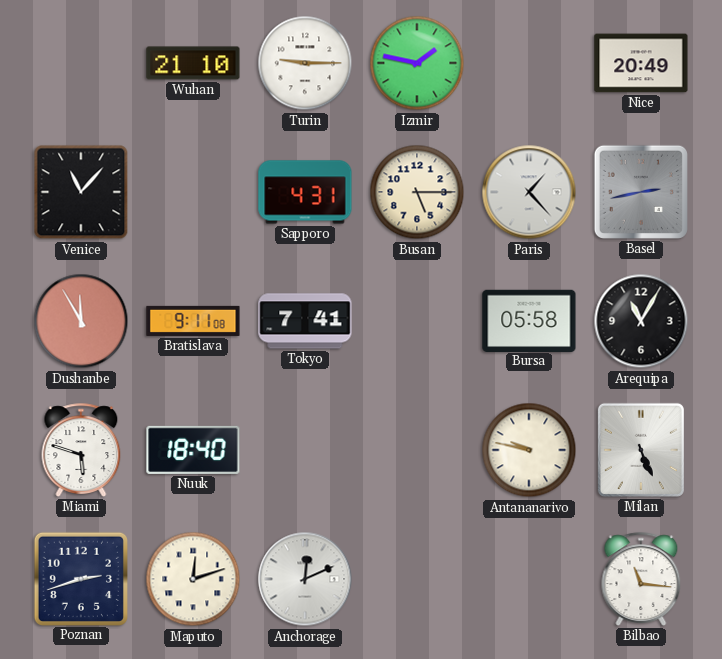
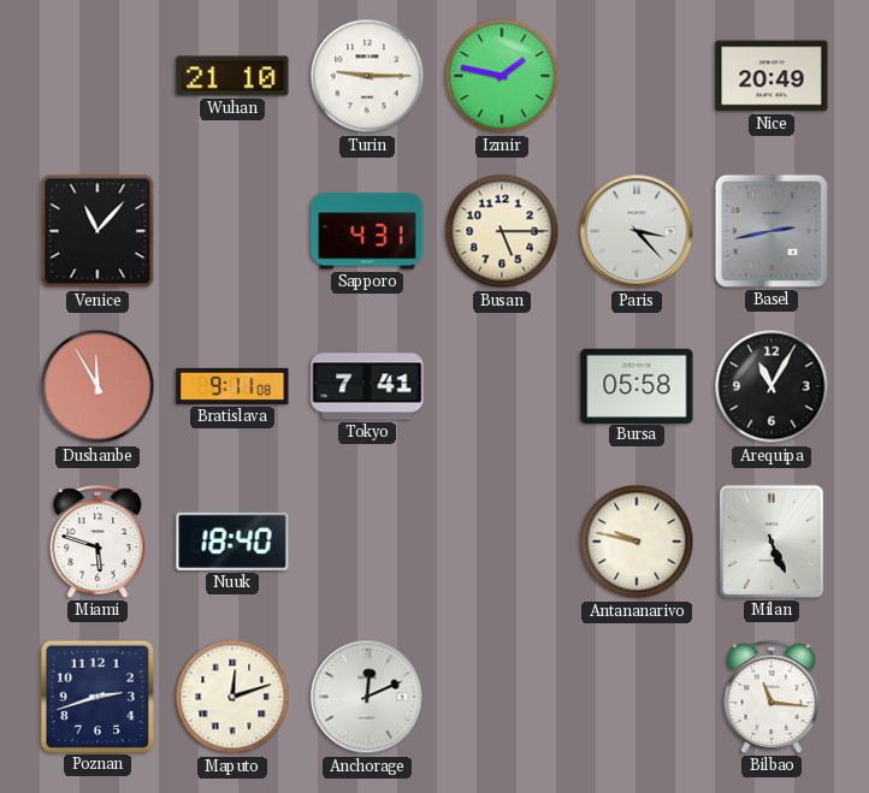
Paris: 1:23 -> 3:23 (637, 231)
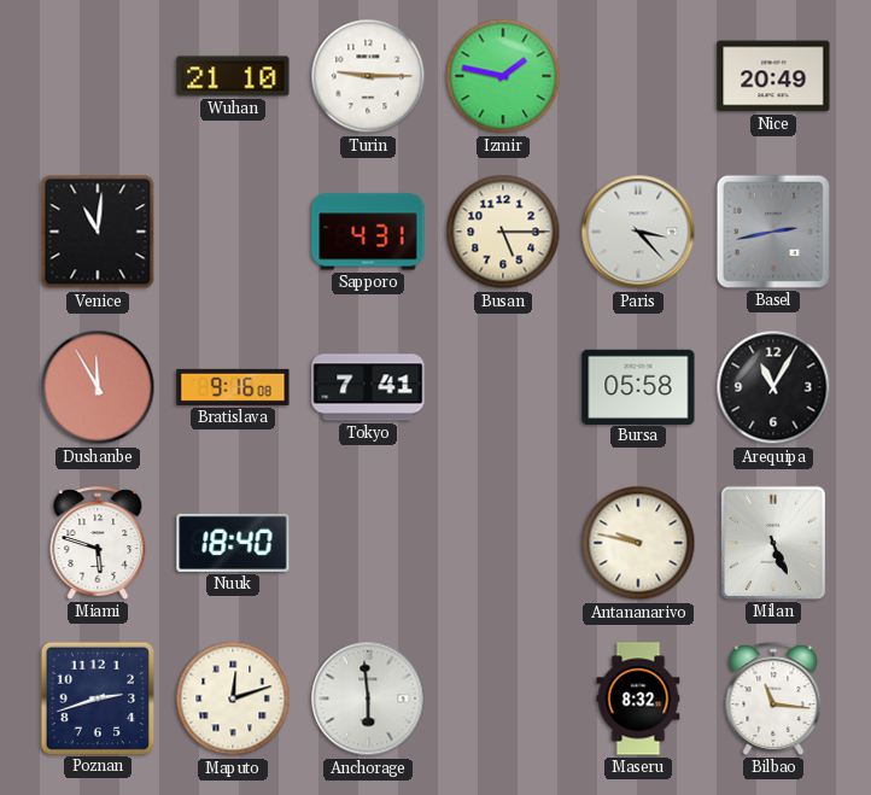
Venice: 11:07 -> 11:01 (98, 232)
Bratislava: 9:11 -> 9:16 (233, 387)
Anchorage: 12:11 -> 5:59 (368, 698)
Maseru: none -> 8:32 (638, 698)
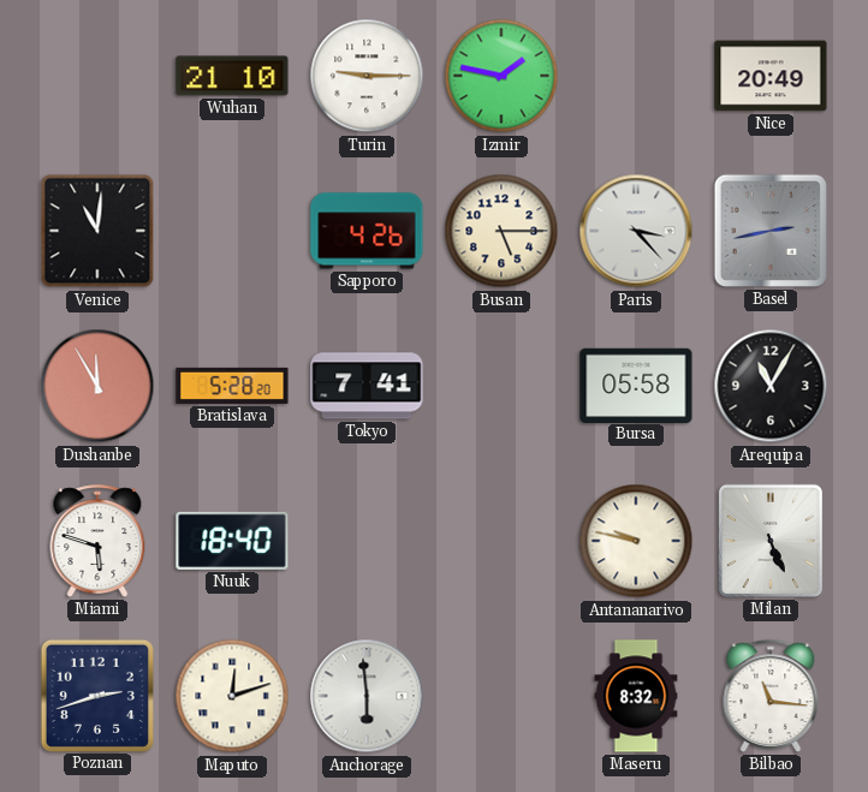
Sapporo: 4:31 -> 4:26 (367, 231)
Bratislava: 9:16 -> 5:28 (232, 386)
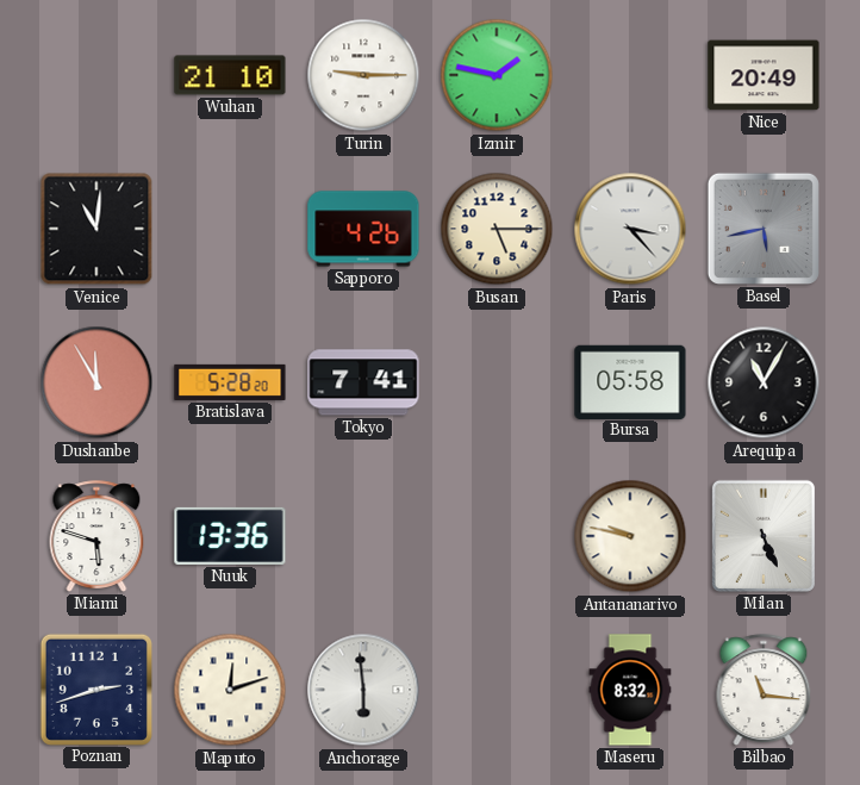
Basel: 2:43 -> 5:43 (764, 229)
Nuuk: 18:40 -> 13:36 (230, 536)
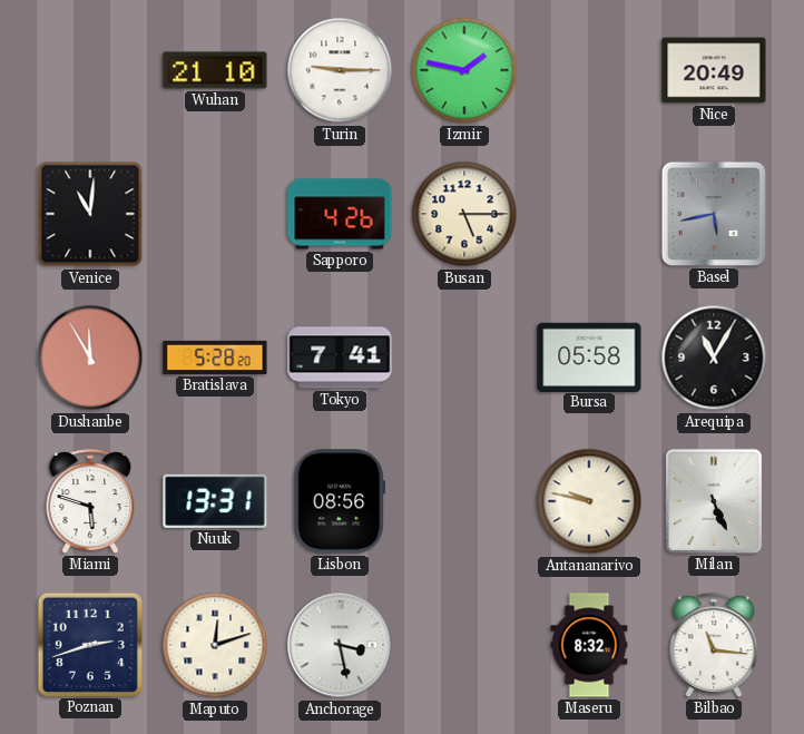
Paris: 3:23 -> none (630, 229)
Nuuk: 13:36 -> 13:31 (215, 501)
Lisbon: none -> 08:56 (339, 501)
Anchorage: 5:59 -> 3:28 (340, 645)
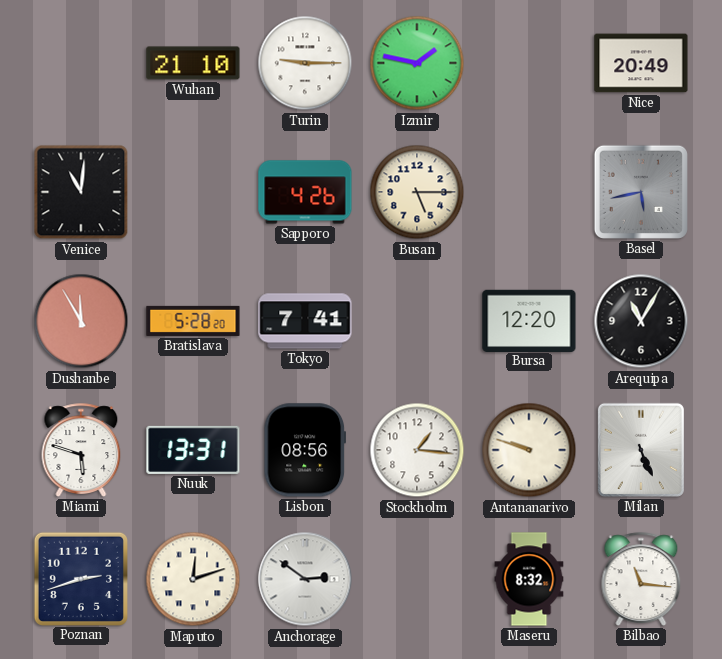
Bursa: 05:58 -> 12:20 (529, 320)
Stockholm: none -> 1:16 (417, 450)
Antananarivo: 9:47 -> 9:48 (529, 450)
Anchorage: 3:28 -> 2:51 (305, 579)
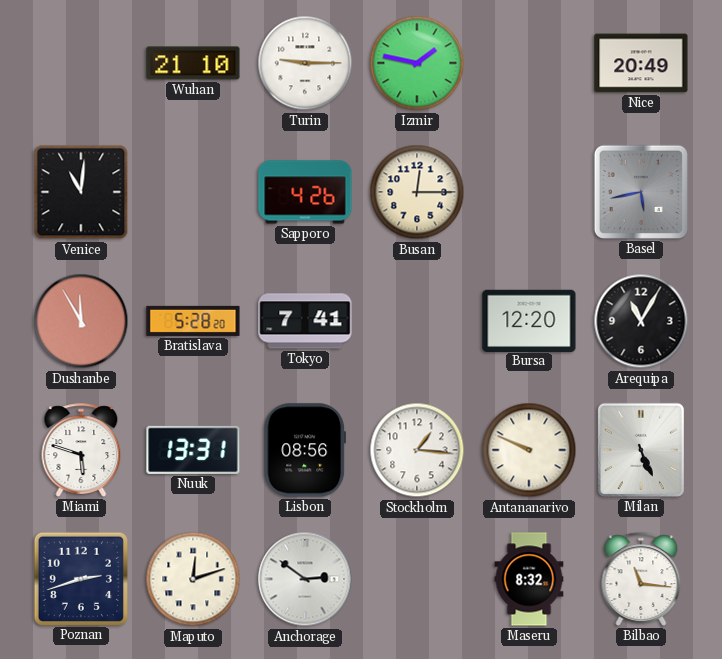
Busan: 5:15 -> 12:15 (417, 192)
Antananarivo: 9:48 -> 9:49 (529, 450)
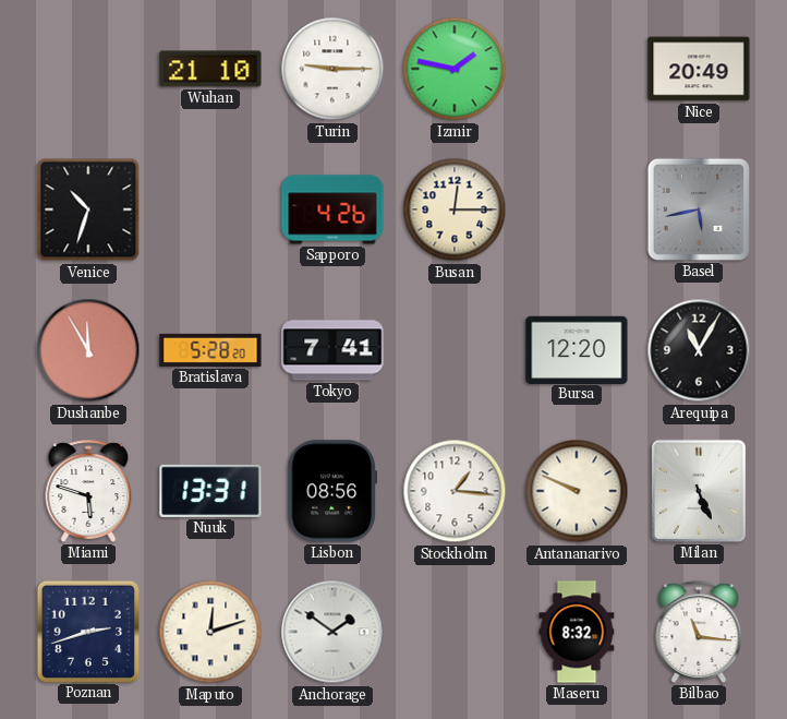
Venice: 11:01 -> 10:33 (88, 209)
Anchorage: 2:51 -> 1:51 (332, 632)
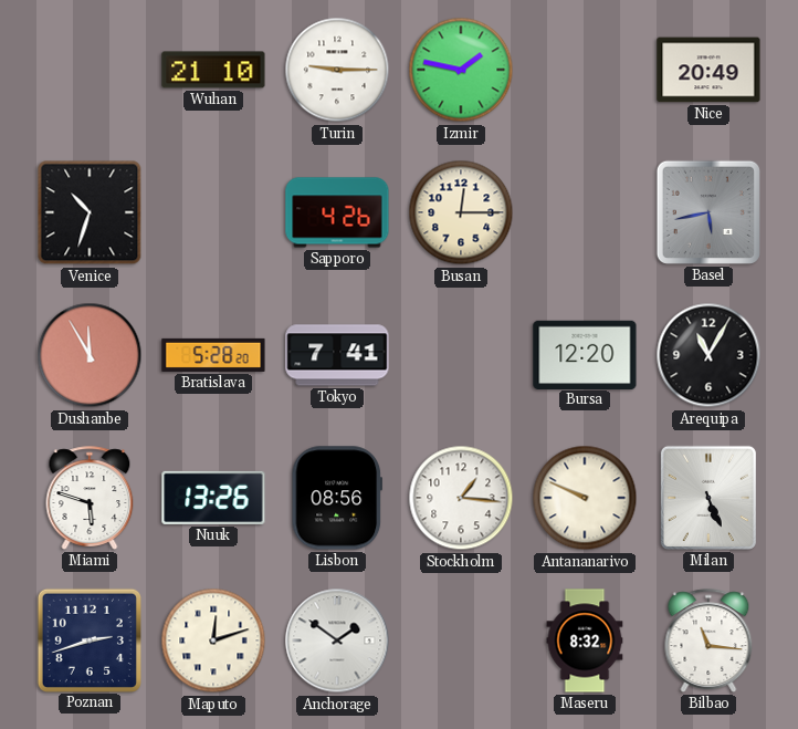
Nuuk: 13:31 -> 13:26 (213, 498)
